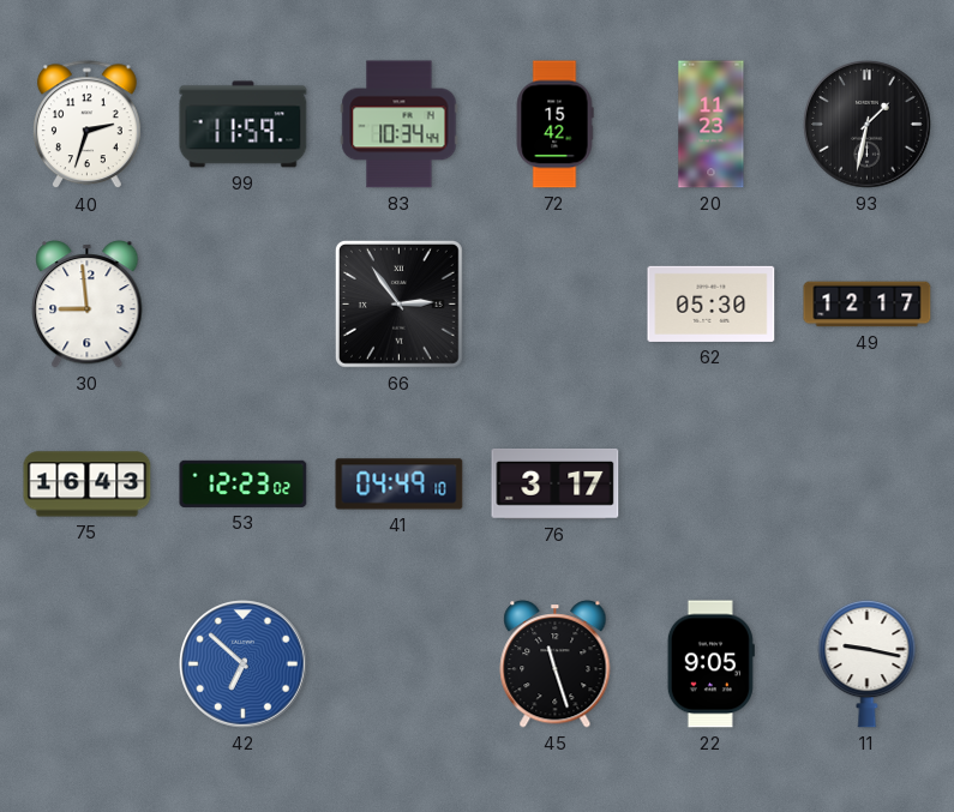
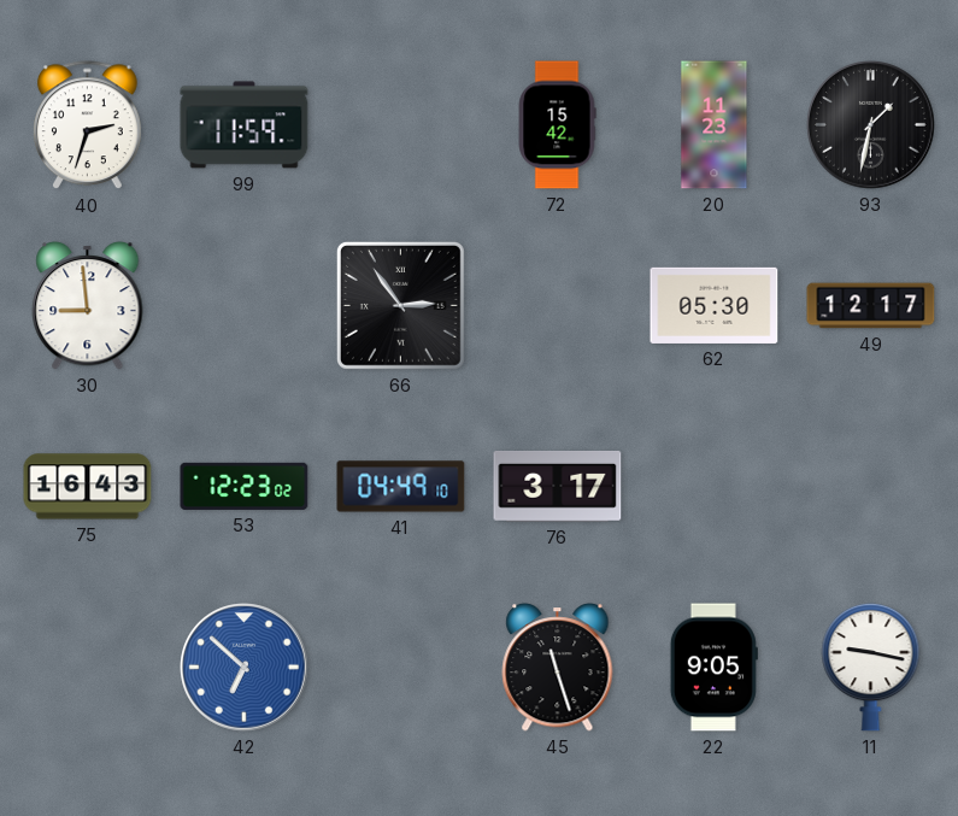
83: 10:34 -> none (400, 125)
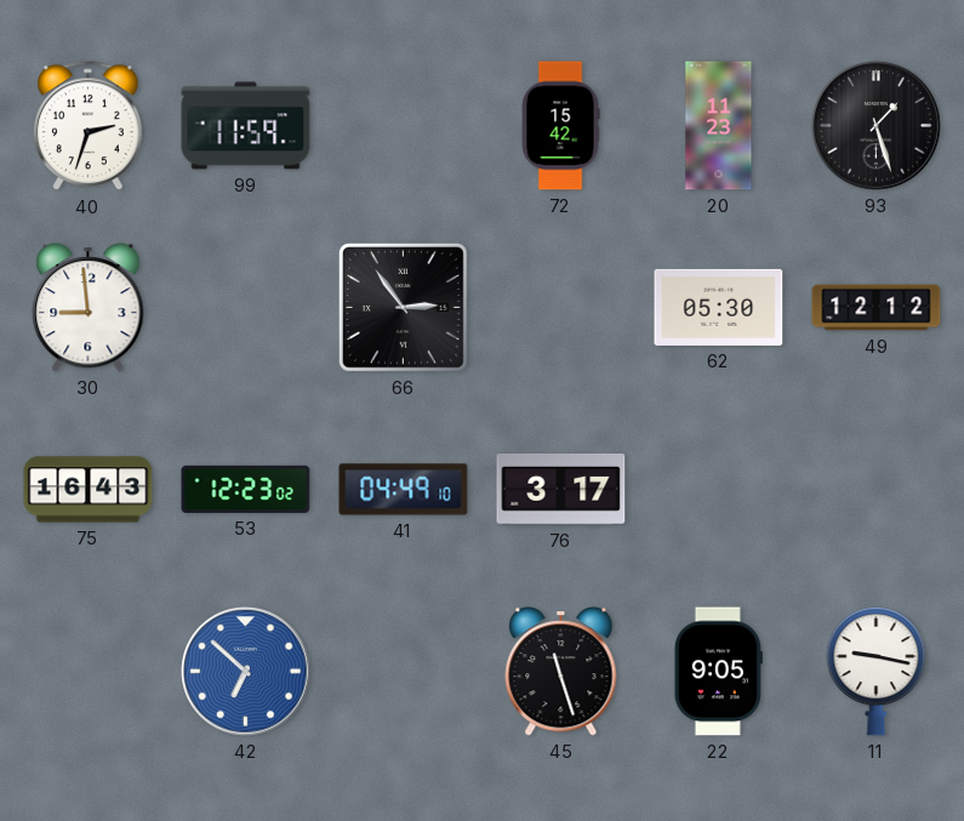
93: 1:32 -> 1:27 (877, 126)
49: 12:17 -> 12:12 (877, 308)
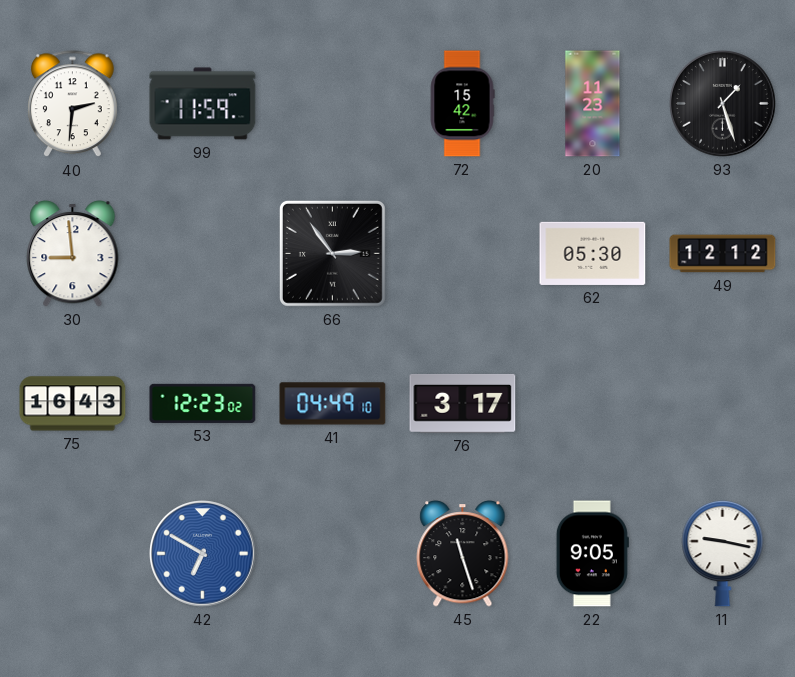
40: 2:33 -> 2:31 (72, 104)
42: 6:52 -> 6:50 (203, 554)
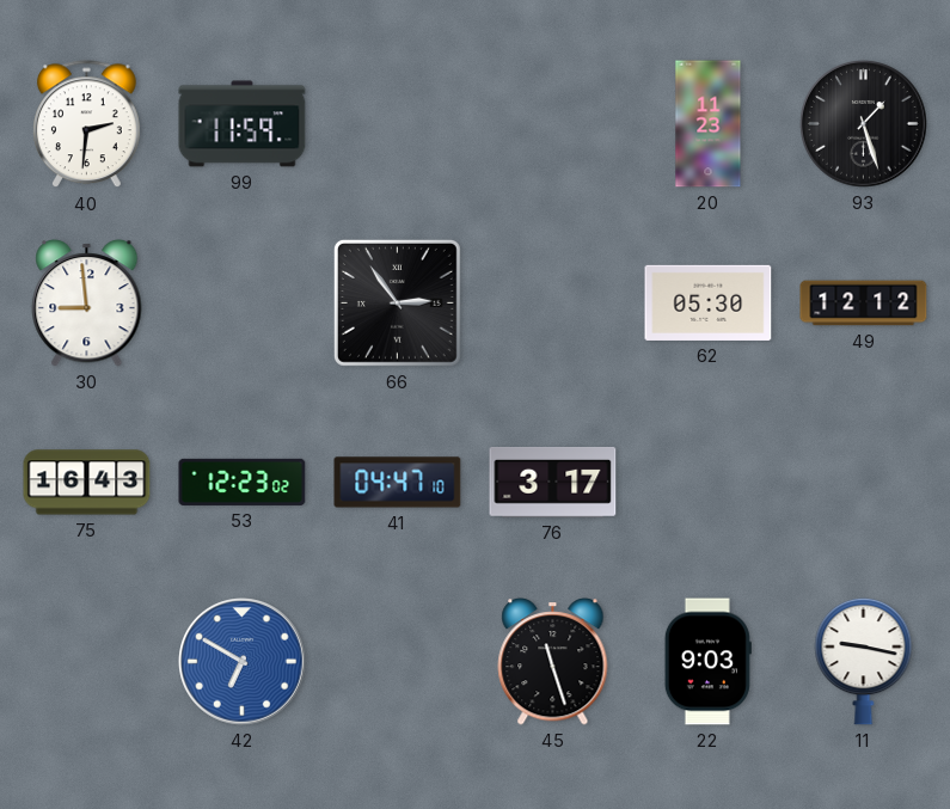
72: 15:42 -> none (462, 104)
41: 04:49 -> 04:47 (398, 483)
22: 9:05 -> 9:03 (707, 662)
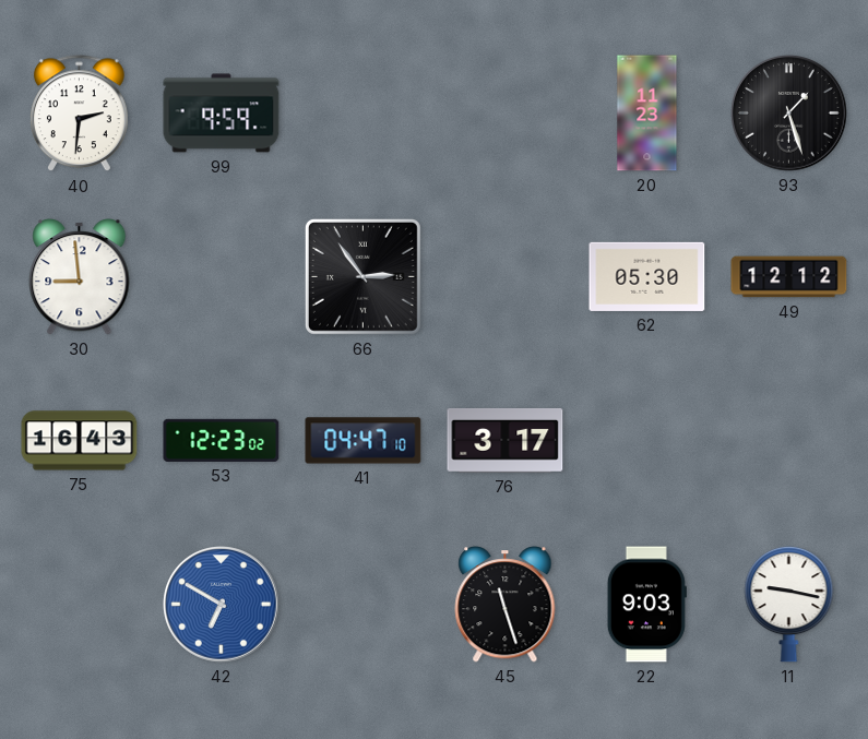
99: 11:59 -> 9:59 (222, 114)
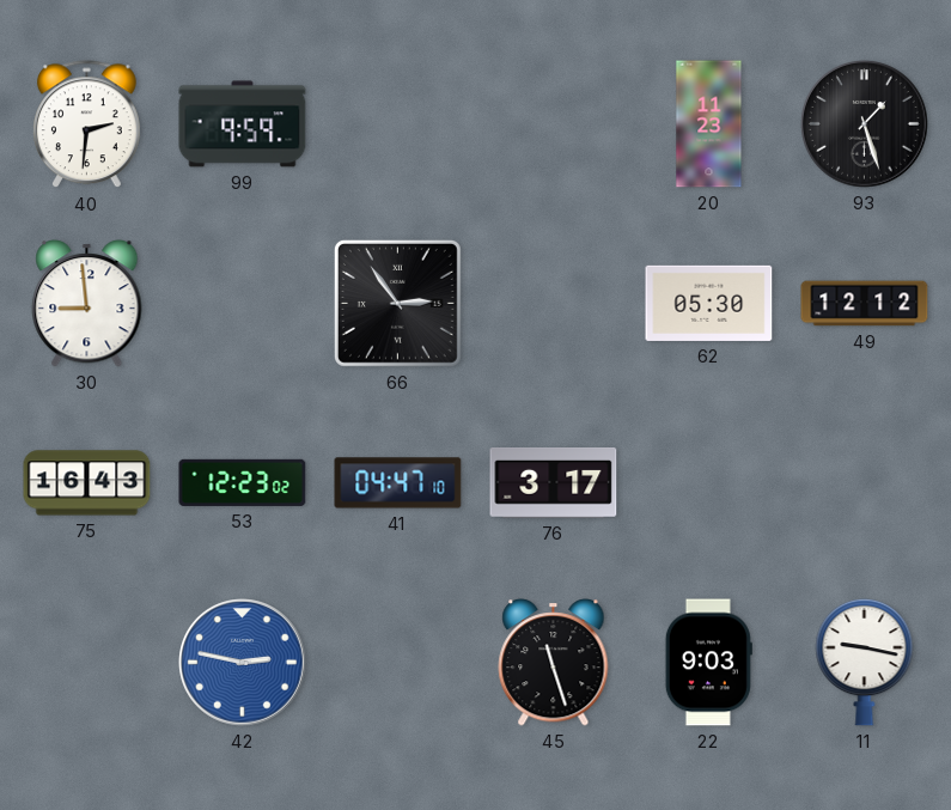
42: 6:50 -> 2:47 (243, 663)
